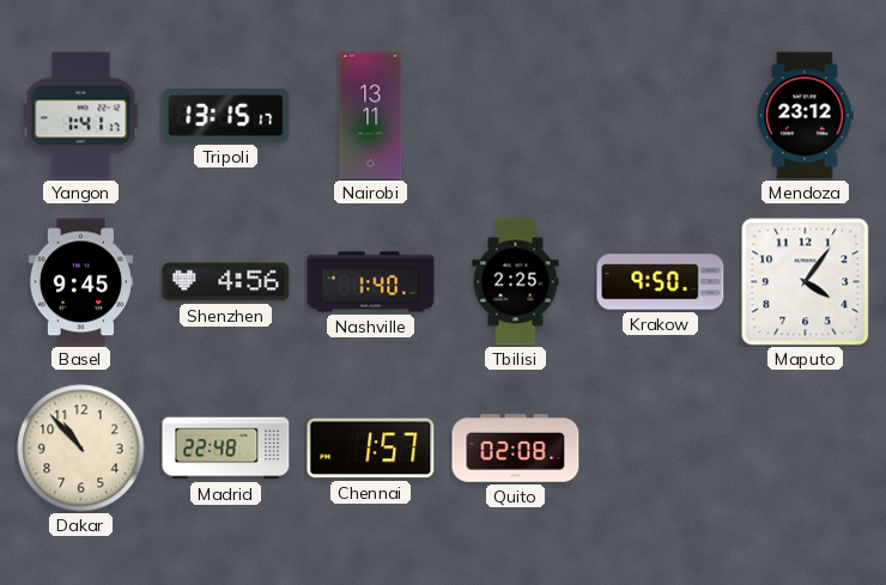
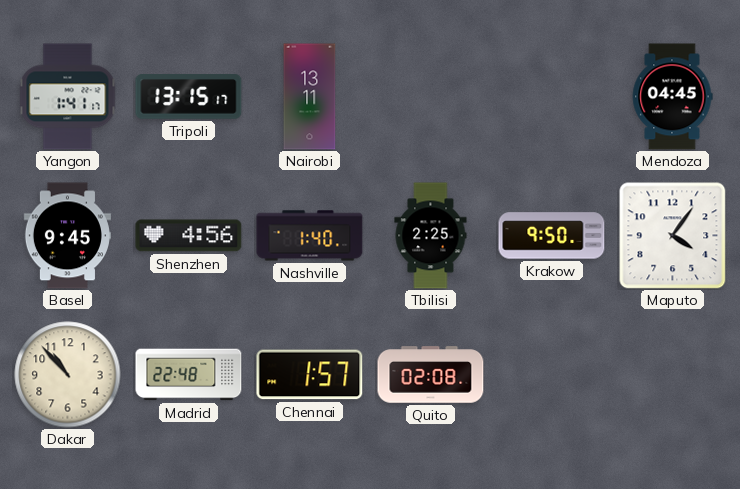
Mendoza: 23:12 -> 04:45 (672, 97)
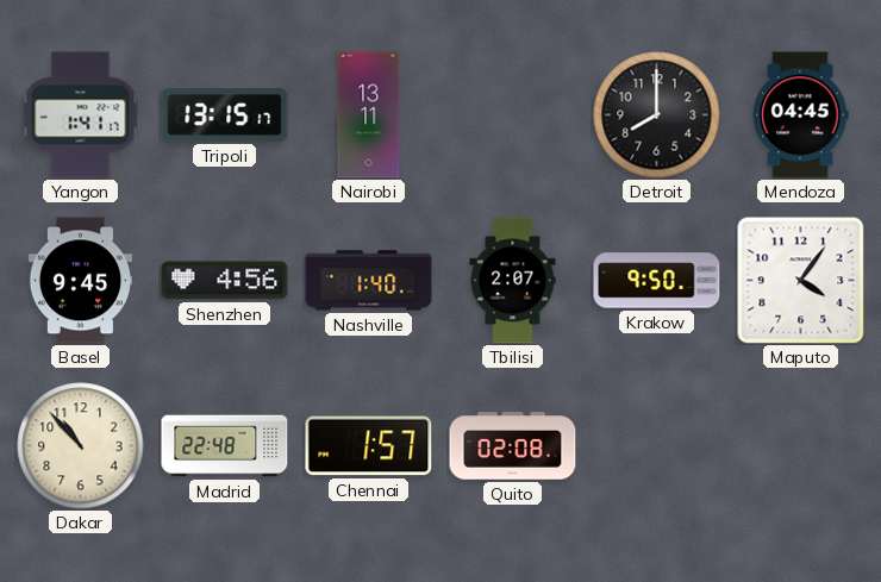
Detroit: none -> 8:00 (657, 115)
Tbilisi: 2:25 -> 2:07 (513, 281)
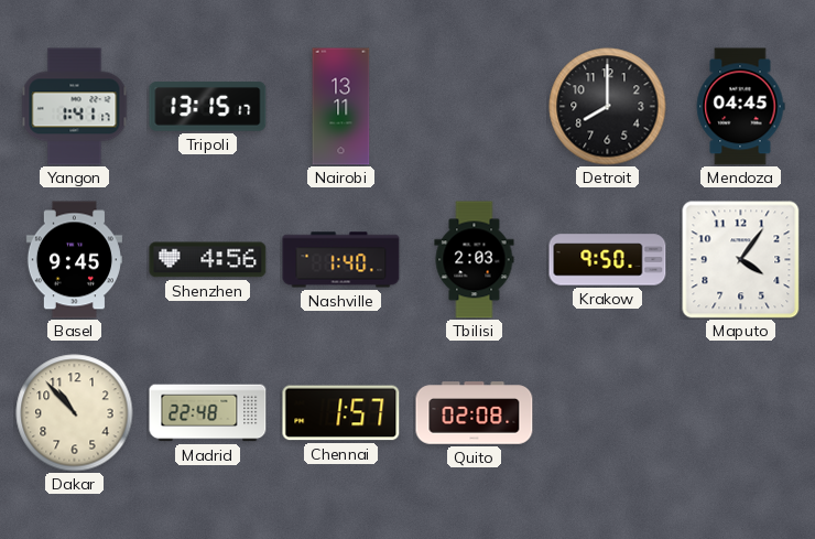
Tbilisi: 2:07 -> 2:03 (475, 260)
